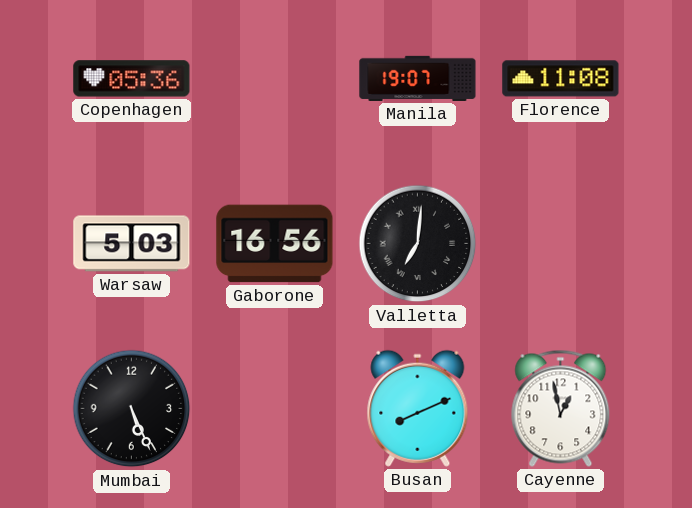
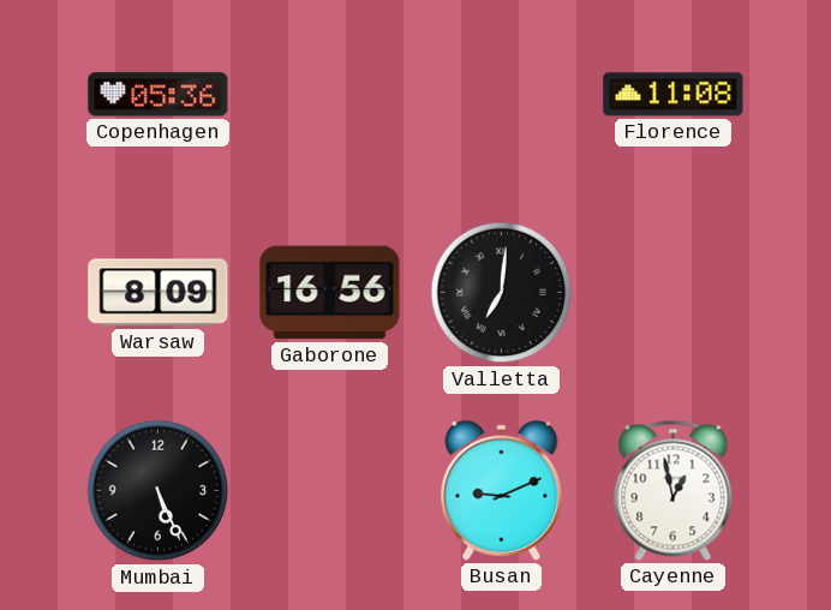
Manila: 19:07 -> none (418, 78)
Warsaw: 5:03 -> 8:09 (159, 293)
Busan: 8:11 -> 9:11 (502, 490)
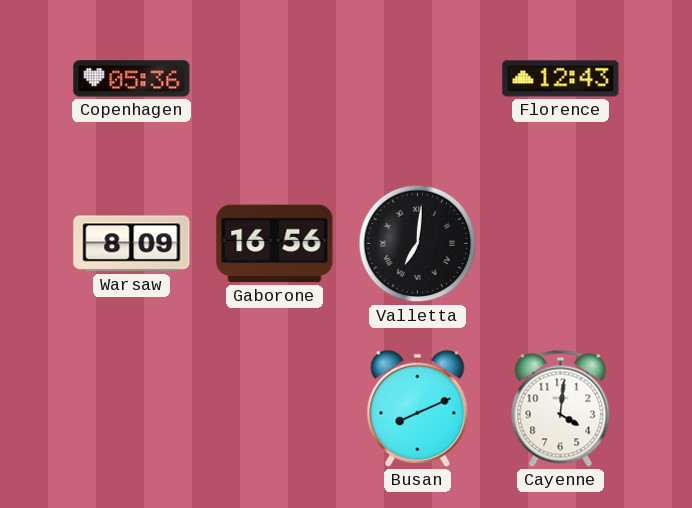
Florence: 11:08 -> 12:43 (561, 79)
Mumbai: 5:26 -> none (159, 491)
Busan: 9:11 -> 8:11 (418, 408)
Cayenne: 12:58 -> 4:01 (561, 408)
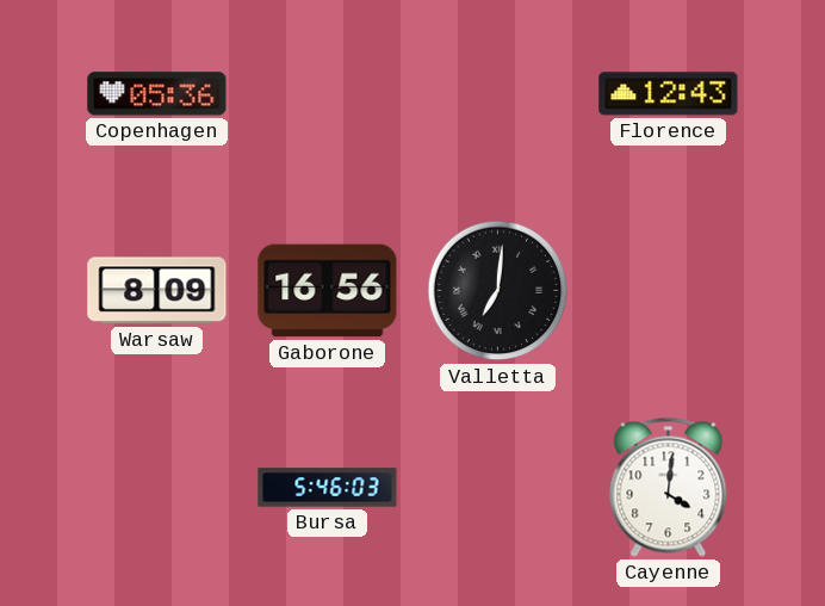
Bursa: none -> 5:46 (328, 488)
Busan: 8:11 -> none (418, 408)
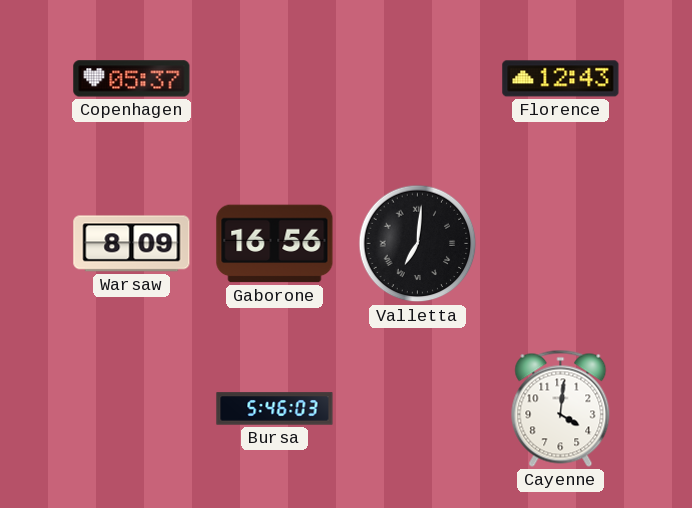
Copenhagen: 05:36 -> 05:37 (132, 79)
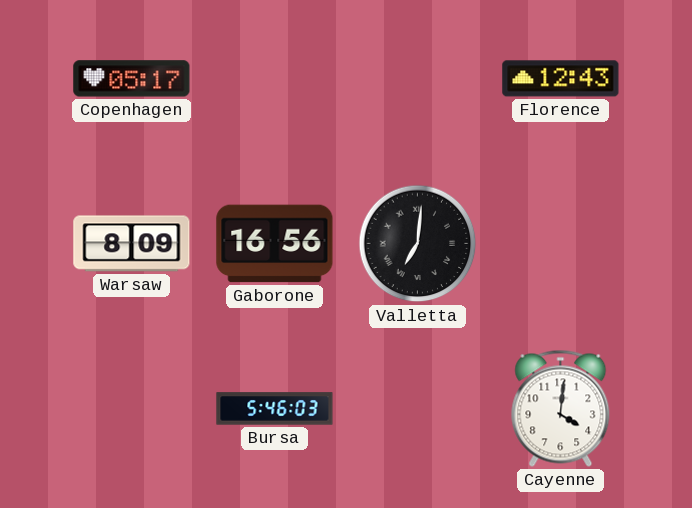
Copenhagen: 05:37 -> 05:17 (132, 79)
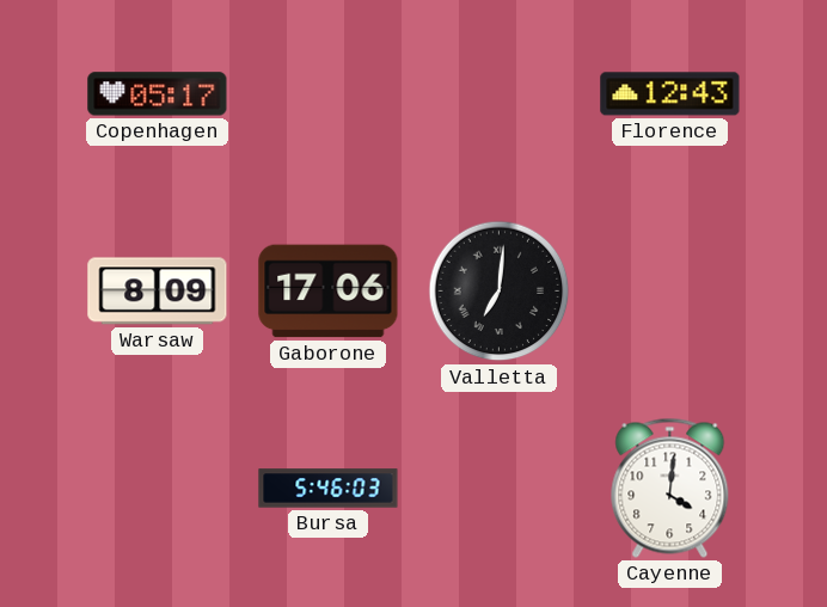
Gaborone: 16:56 -> 17:06 (329, 292)
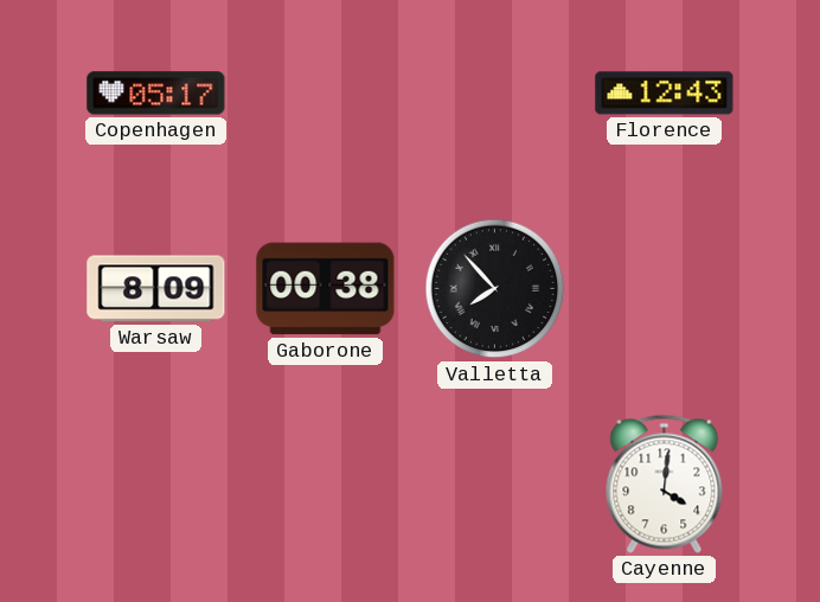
Gaborone: 17:06 -> 00:38 (326, 289)
Valletta: 7:01 -> 7:53 (495, 289)
Bursa: 5:46 -> none (329, 489)
